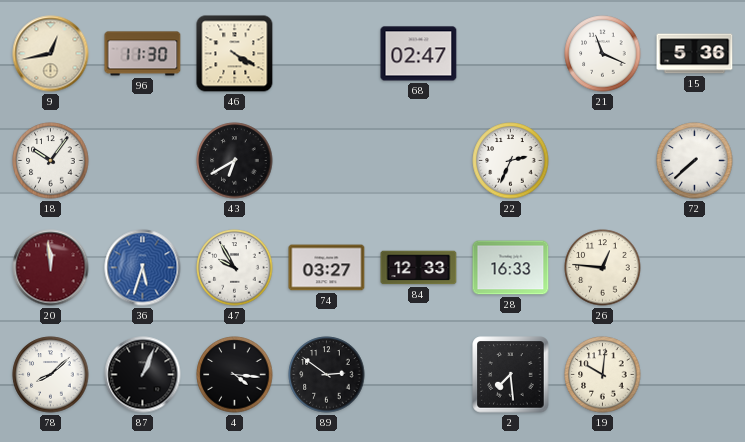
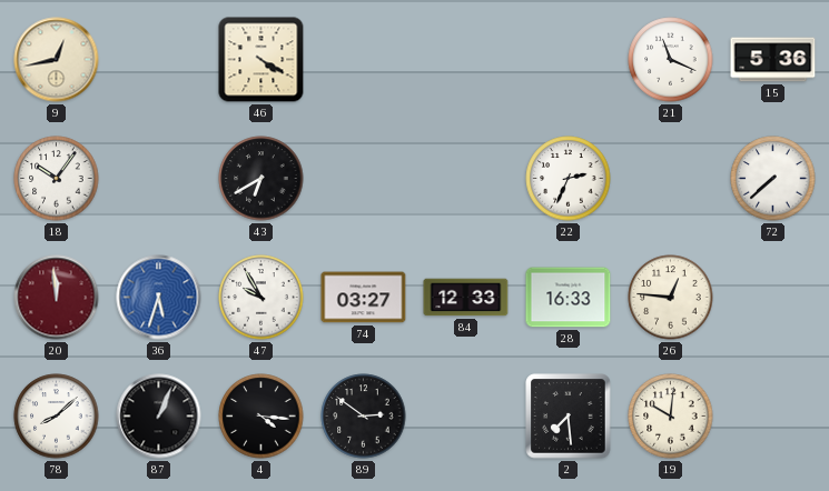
96: 11:30 -> none (143, 54)
68: 02:47 -> none (419, 54)
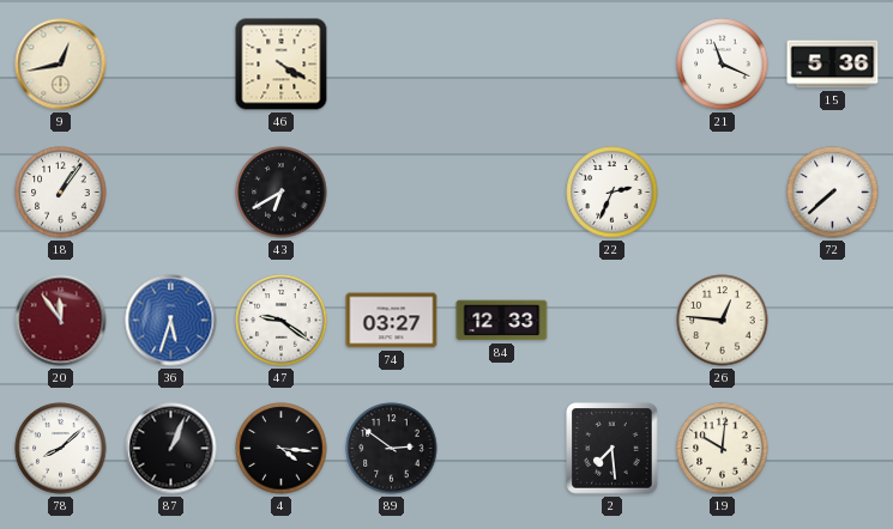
18: 10:06 -> 1:06 (61, 193)
20: 11:59 -> 11:54 (61, 321)
47: 9:55 -> 9:21 (282, 321)
28: 16:33 -> none (569, 298)
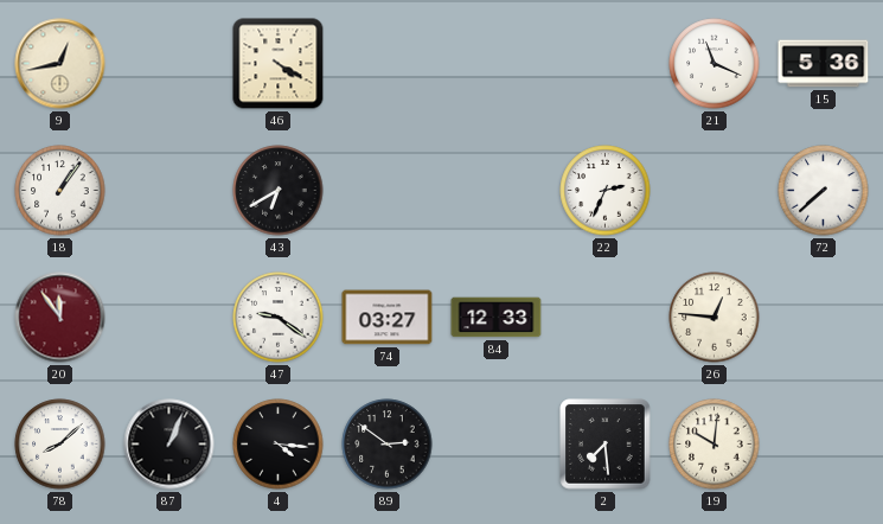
36: 5:33 -> none (171, 321)
